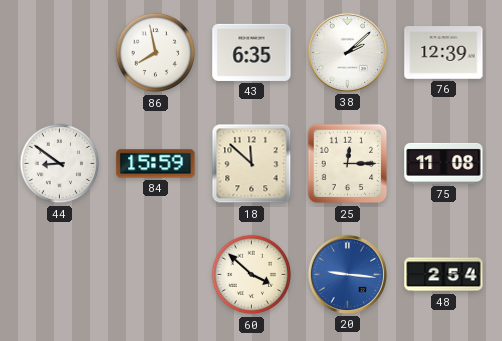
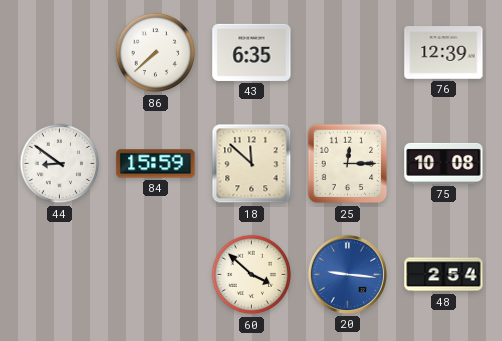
86: 7:58 -> 7:38 (156, 53)
38: 2:08 -> none (347, 52)
75: 11:08 -> 10:08 (444, 163)
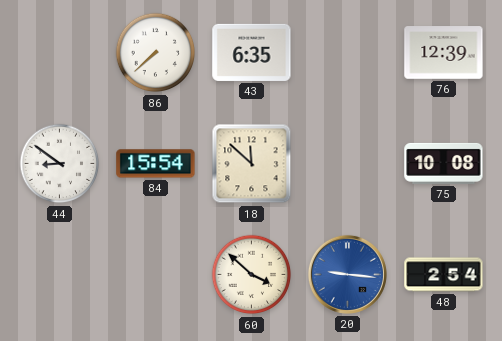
84: 15:59 -> 15:54 (156, 164)
25: 12:15 -> none (348, 164)
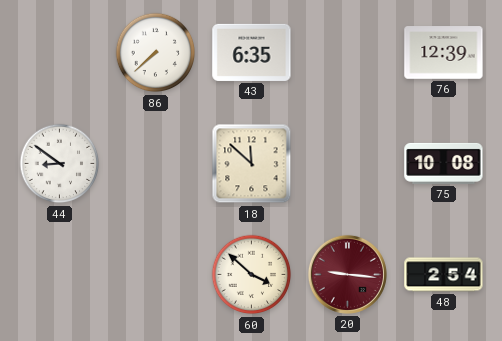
84: 15:54 -> none (156, 164)
20 dial: blue -> burgundy (347, 274)
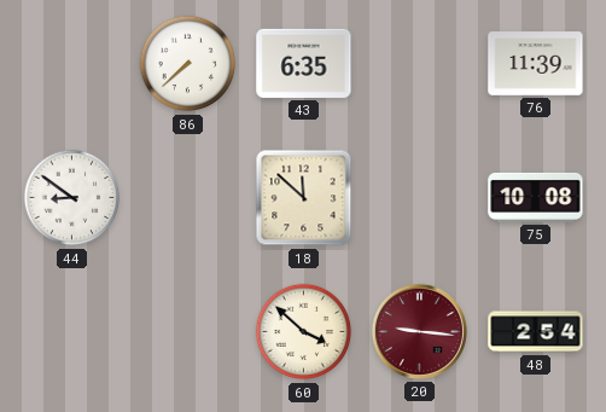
76: 12:39 -> 11:39 (536, 64)
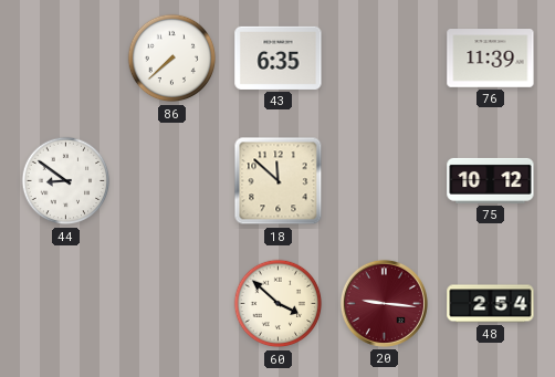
75: 10:08 -> 10:12 (491, 180)
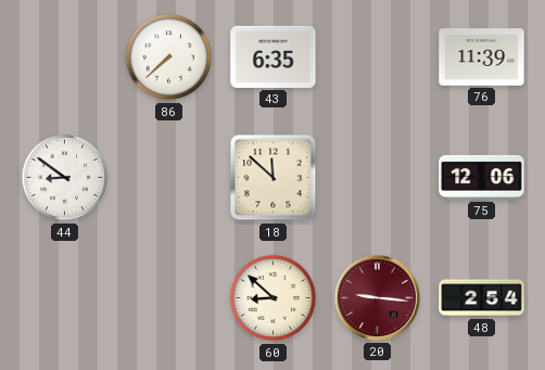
75: 10:12 -> 12:06 (482, 177)
60: 3:52 -> 8:52 (274, 298)
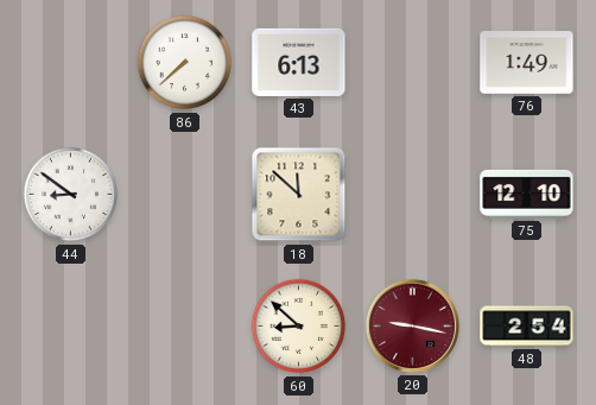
43: 6:35 -> 6:13 (299, 62)
76: 11:39 -> 1:49 (527, 63)
75: 12:06 -> 12:10 (527, 194)
20: 9:16 -> 9:17 (412, 325)
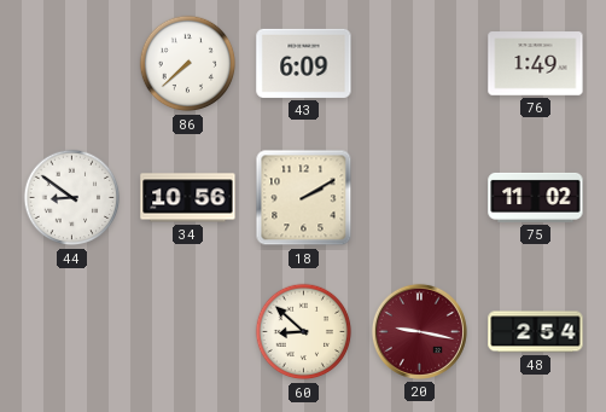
43: 6:13 -> 6:09 (304, 63)
34: none -> 10:56 (188, 198)
18: 11:52 -> 2:10 (304, 198)
75: 12:10 -> 11:02 (536, 197)
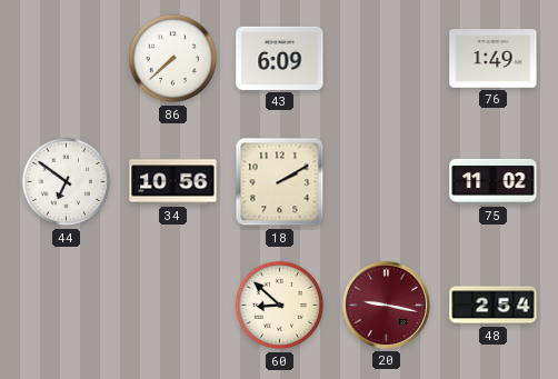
44: 8:51 -> 6:51 (67, 182)
